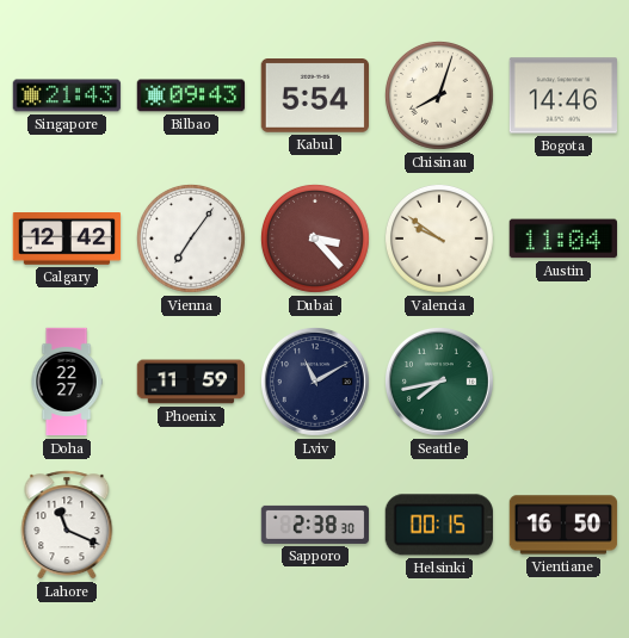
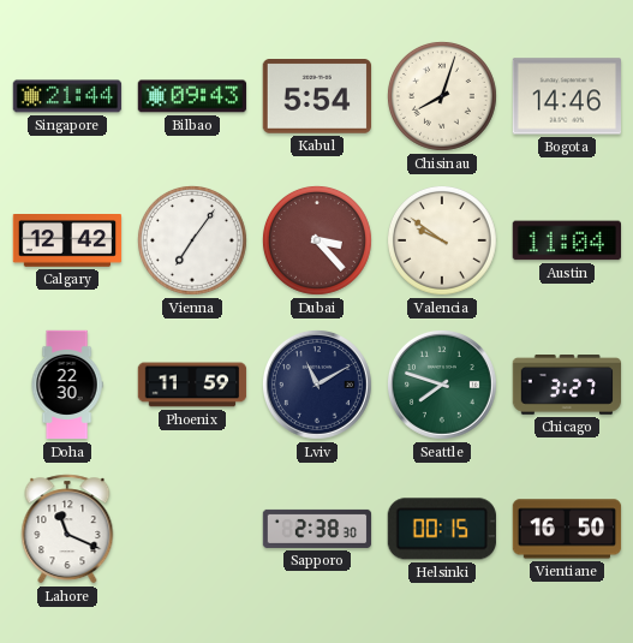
Singapore: 21:43 -> 21:44 (67, 96)
Doha: 22:27 -> 22:30 (67, 385)
Seattle: 7:43 -> 7:48 (442, 385)
Chicago: none -> 3:27 (566, 386)
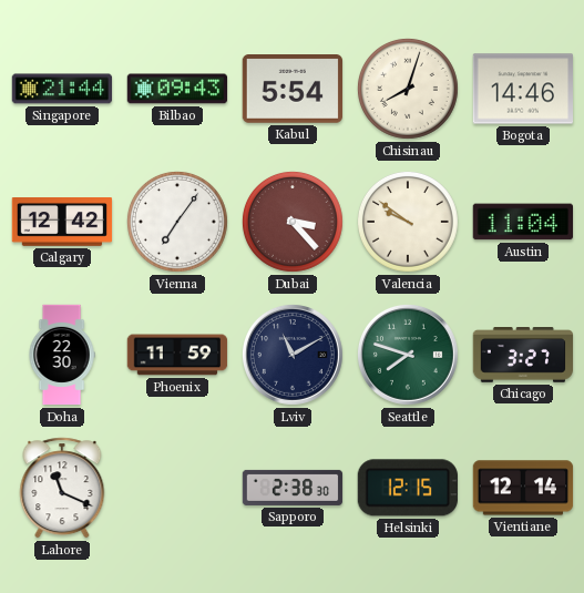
Helsinki: 00:15 -> 12:15 (408, 488)
Vientiane: 16:50 -> 12:14 (523, 488)
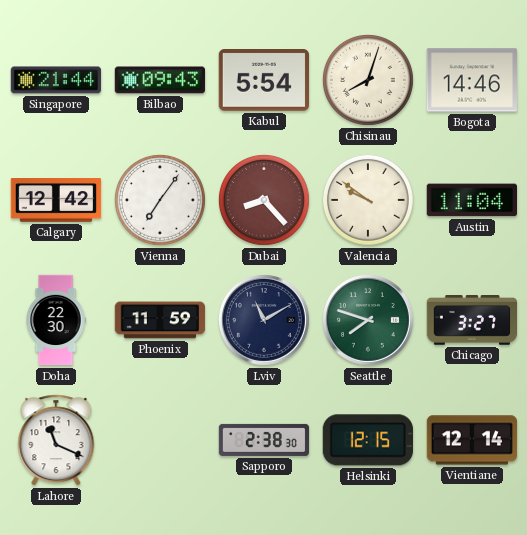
Dubai: 3:23 -> 8:23 (264, 200)
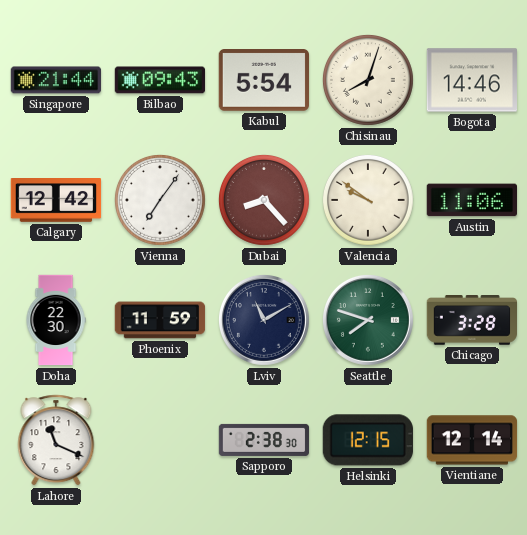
Austin: 11:04 -> 11:06 (471, 200)
Chicago: 3:27 -> 3:28 (471, 321)
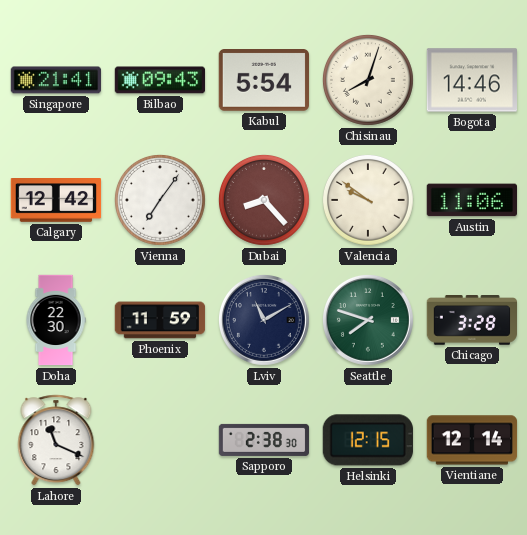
Singapore: 21:44 -> 21:41 (56, 80)
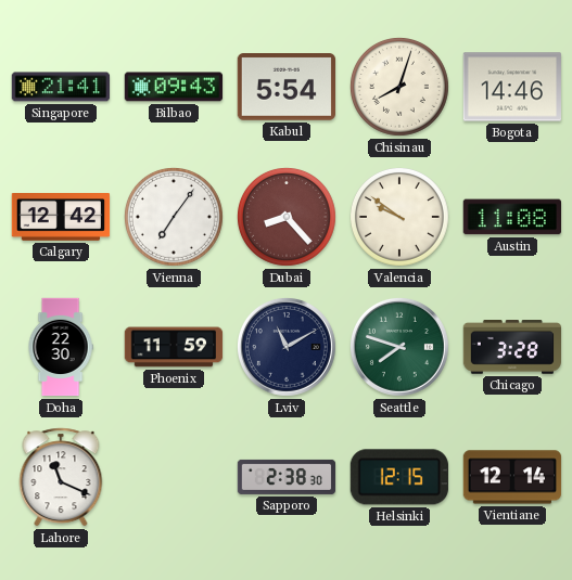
Austin: 11:06 -> 11:08 (511, 217)
